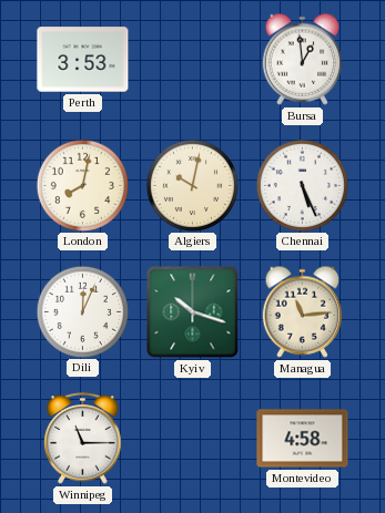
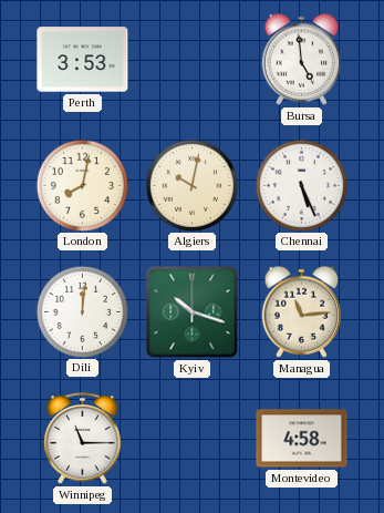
Bursa: 12:59 -> 4:59 (302, 59)
Dili: 12:04 -> 12:01 (82, 311)
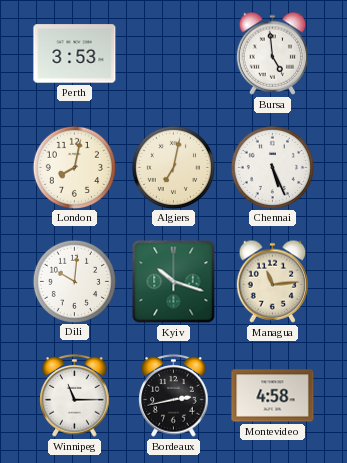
Algiers: 10:02 -> 7:02 (173, 167)
Dili: 12:01 -> 10:01 (74, 281)
Bordeaux: none -> 2:43 (174, 396)
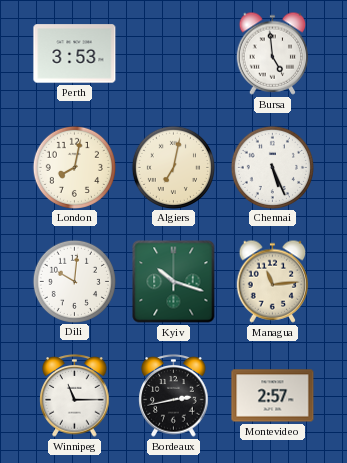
Montevideo: 4:58 -> 2:57 (273, 396)
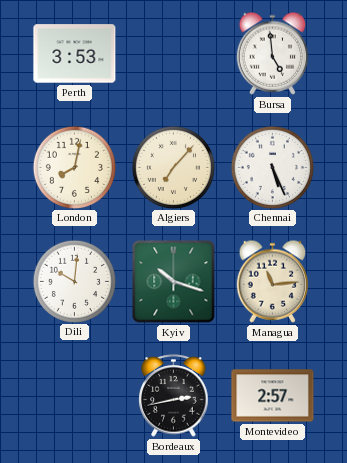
Algiers: 7:02 -> 7:07 (173, 167)
Winnipeg: 11:15 -> none (75, 396)
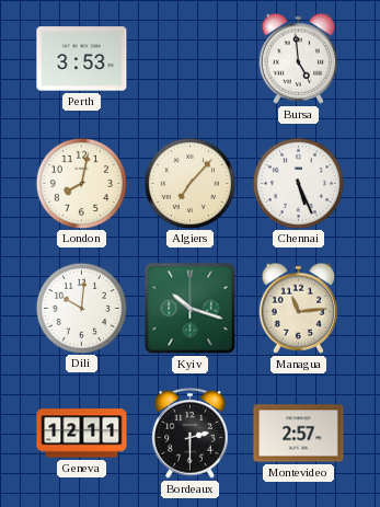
Geneva: none -> 12:11 (82, 434)
Bordeaux: 2:43 -> 2:30 (191, 434)
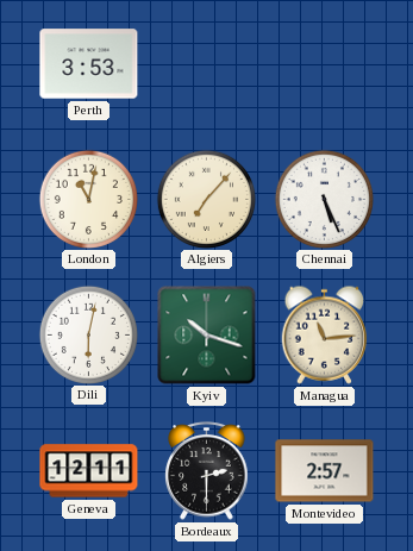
Bursa: 4:59 -> none (299, 58)
London: 8:02 -> 11:02 (88, 199)
Dili: 10:01 -> 6:02 (88, 334)
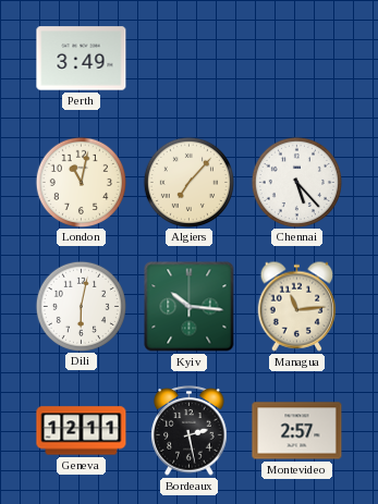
Perth: 3:53 -> 3:49 (82, 59)
Chennai: 5:26 -> 5:23 (296, 182)
Kyiv: 10:18 -> 10:16 (190, 307)
Bordeaux: 2:30 -> 2:28 (190, 431)
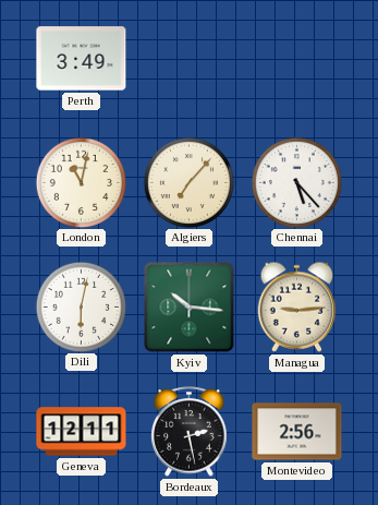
Managua: 11:14 -> 9:14 (297, 306)
Montevideo: 2:57 -> 2:56 (297, 432)
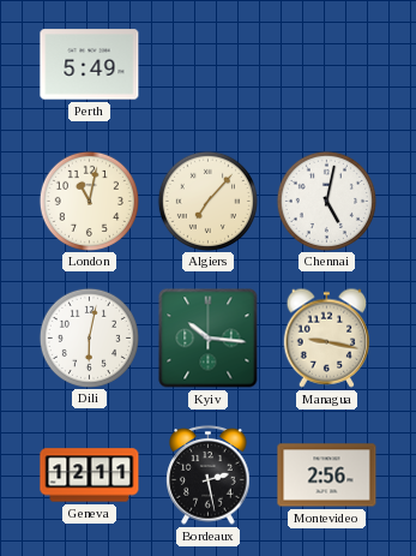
Perth: 3:49 -> 5:49 (90, 65)
Chennai: 5:23 -> 5:02 (326, 201)
Managua: 9:14 -> 9:17 (327, 337)
